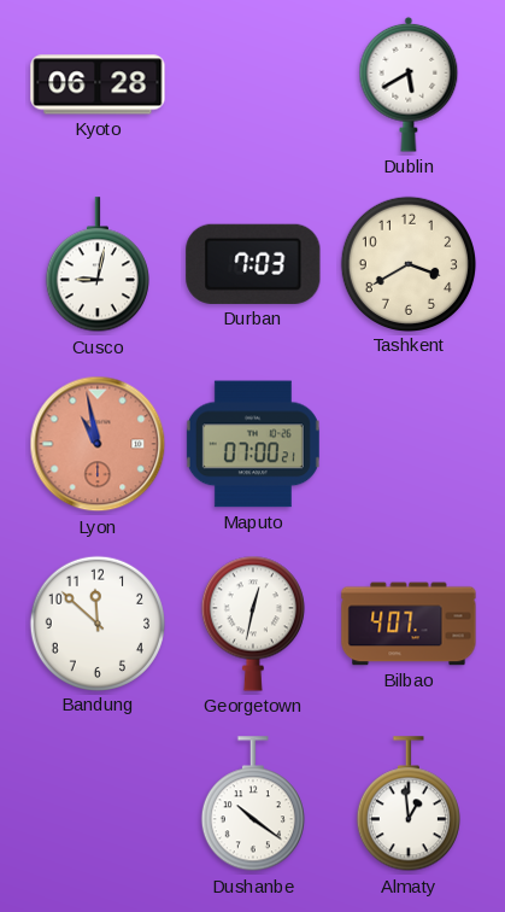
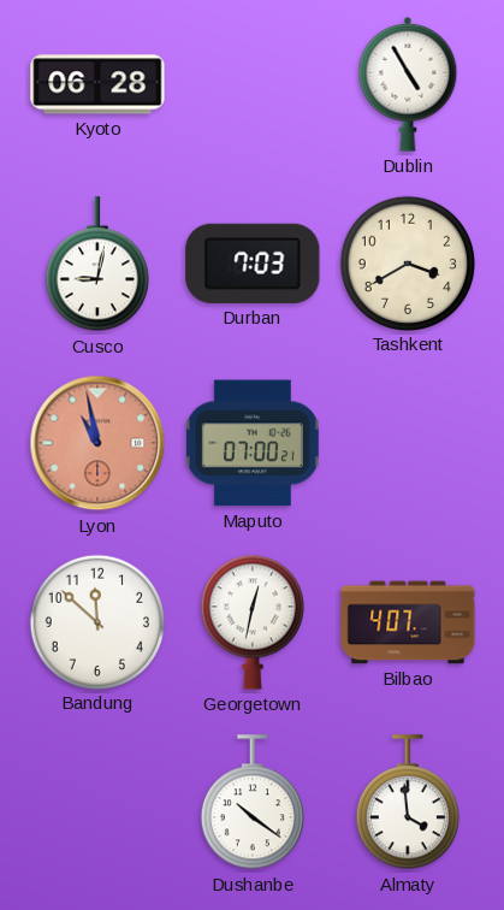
Dublin: 5:40 -> 4:55 (408, 84)
Almaty: 12:59 -> 3:59 (408, 803)
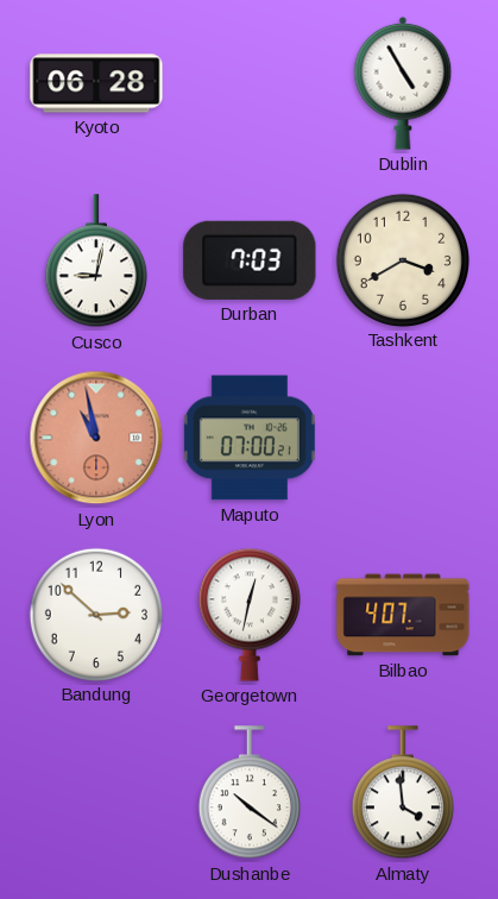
Bandung: 11:52 -> 2:52 (95, 614)
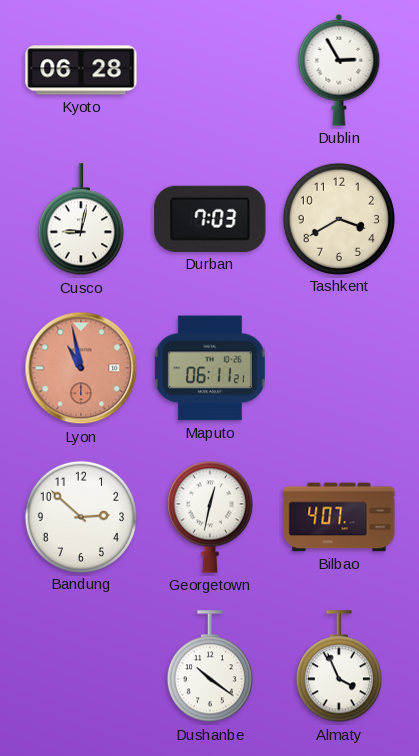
Dublin: 4:55 -> 2:55 (339, 70)
Maputo: 07:00 -> 06:11 (210, 368)
Almaty: 3:59 -> 3:56 (339, 667)
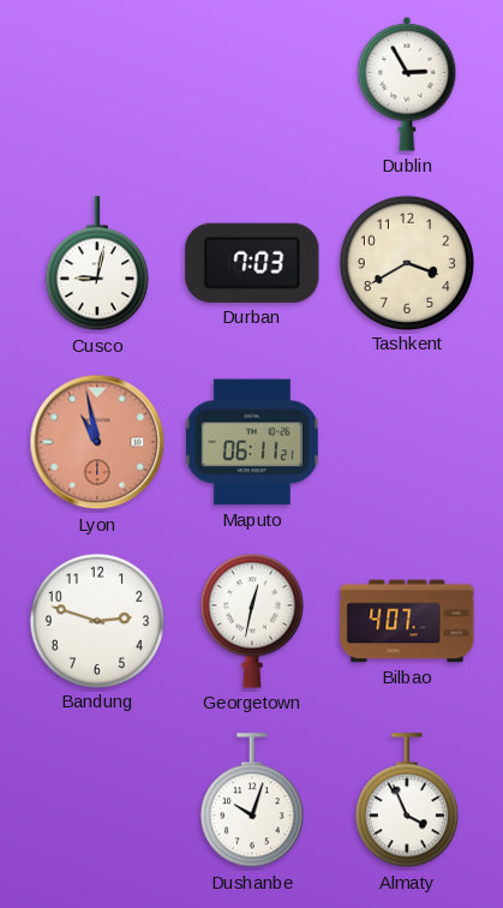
Kyoto: 06:28 -> none (81, 70)
Bandung: 2:52 -> 2:48 (96, 620)
Dushanbe: 10:21 -> 10:03 (252, 801)
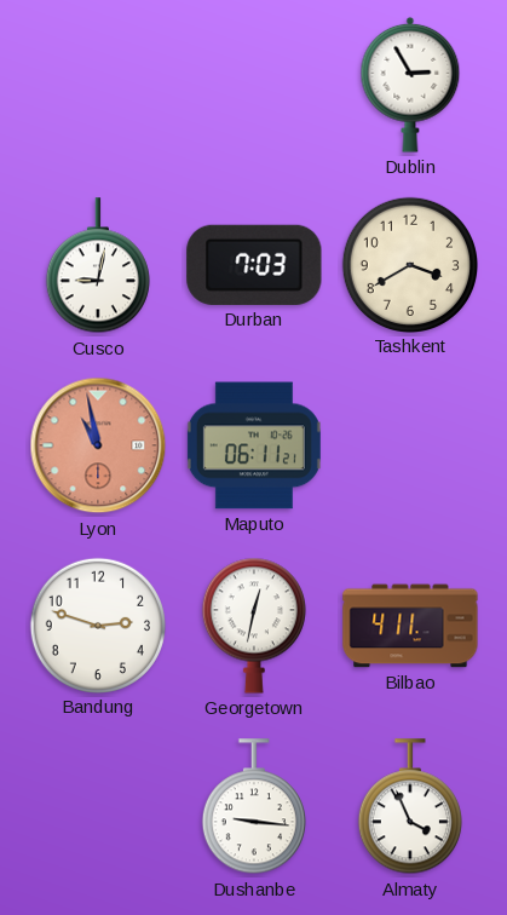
Bilbao: 4:07 -> 4:11 (410, 626)
Dushanbe: 10:03 -> 9:16 (254, 807)
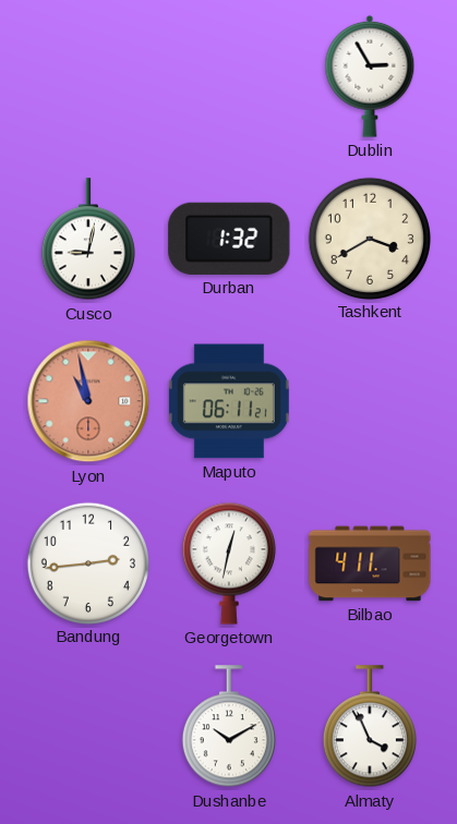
Durban: 7:03 -> 1:32 (229, 239)
Bandung: 2:48 -> 2:44 (87, 562)
Dushanbe: 9:16 -> 10:10 (229, 727)
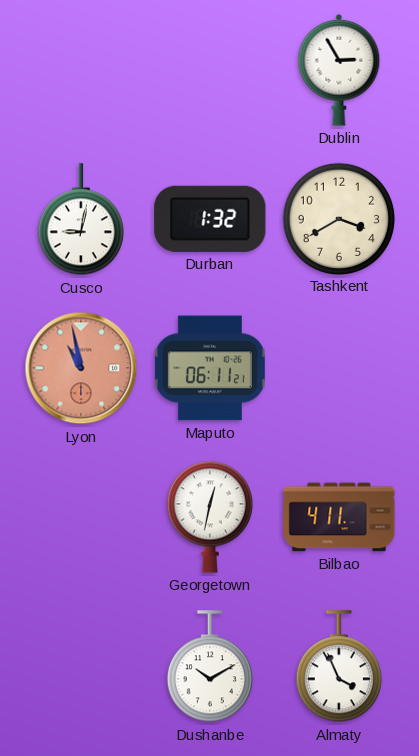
Bandung: 2:44 -> none (87, 562)
